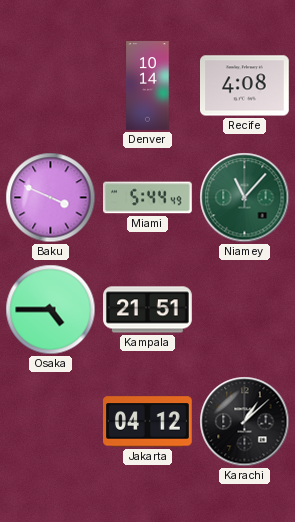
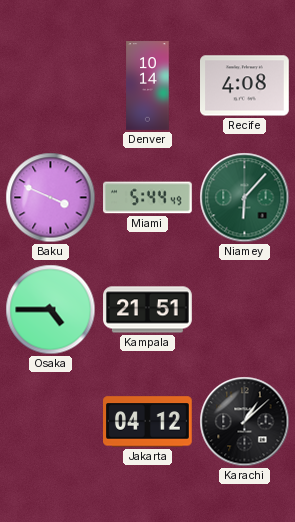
Niamey: 11:07 -> 6:07 (245, 198)
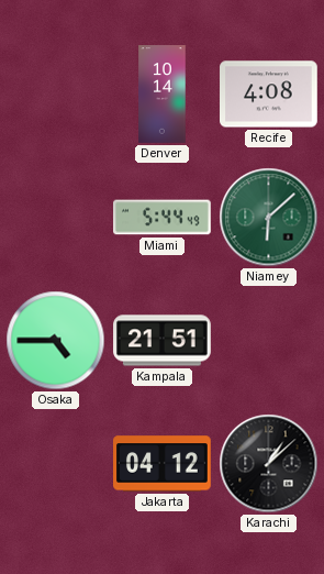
Baku: 3:49 -> none (51, 198)
Niamey: 6:07 -> 6:08 (269, 218)
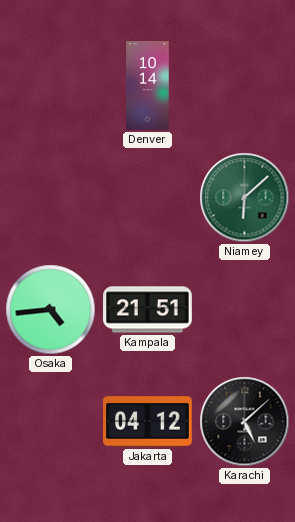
Recife: 4:08 -> none (269, 95)
Miami: 5:44 -> none (163, 218)
Osaka: 4:45 -> 4:44 (51, 310)
Karachi: 1:08 -> 5:08 (245, 422)
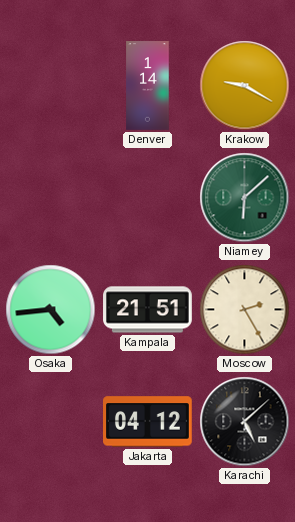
Denver: 10:14 -> 1:14 (148, 86)
Krakow: none -> 9:20 (245, 86)
Moscow: none -> 2:25 (245, 310)
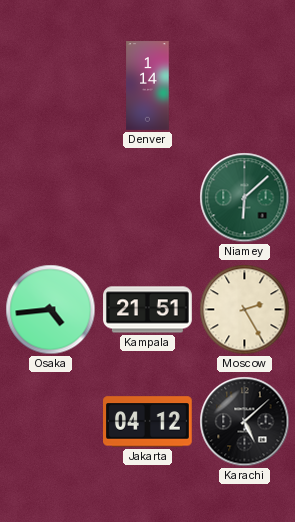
Krakow: 9:20 -> none (245, 86)
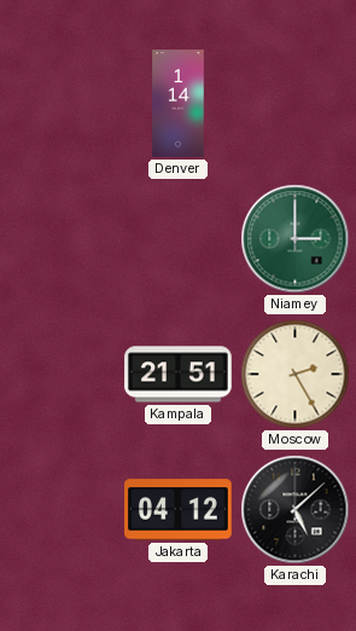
Niamey: 6:08 -> 3:00 (296, 239)
Osaka: 4:44 -> none (51, 310)
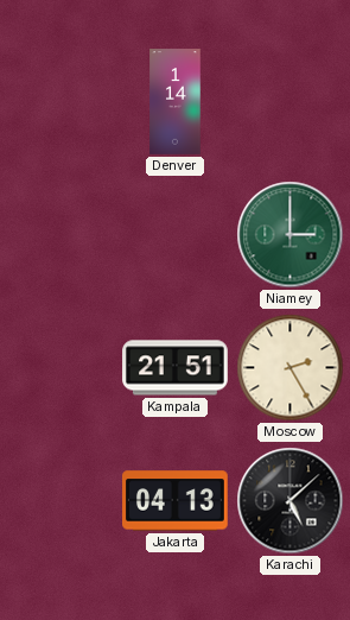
Jakarta: 04:12 -> 04:13 (176, 501)
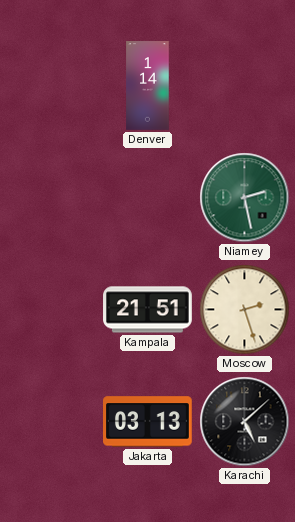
Niamey: 3:00 -> 2:28 (245, 198)
Moscow: 2:25 -> 2:27 (245, 310)
Jakarta: 04:13 -> 03:13 (148, 422)
